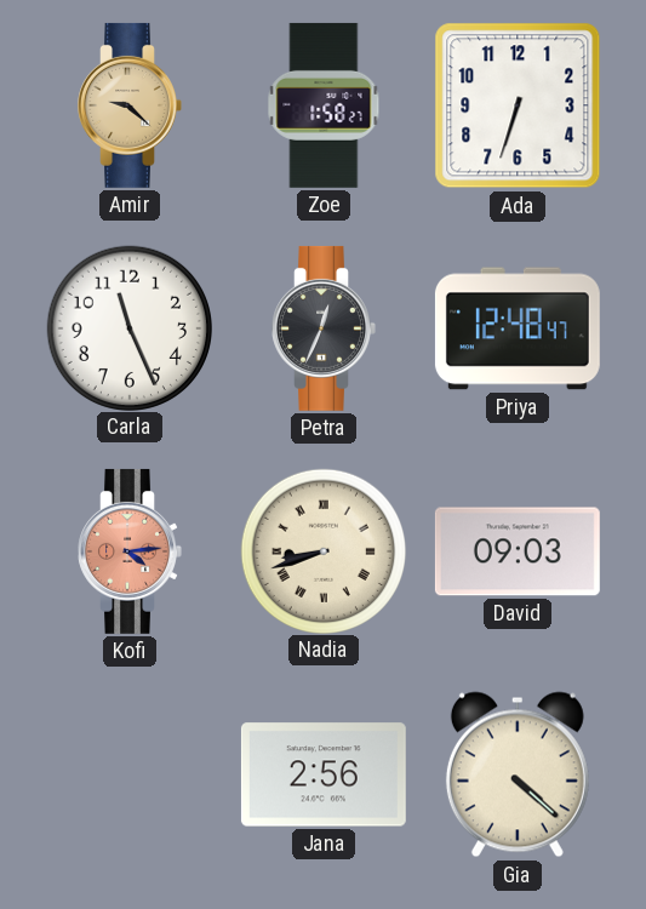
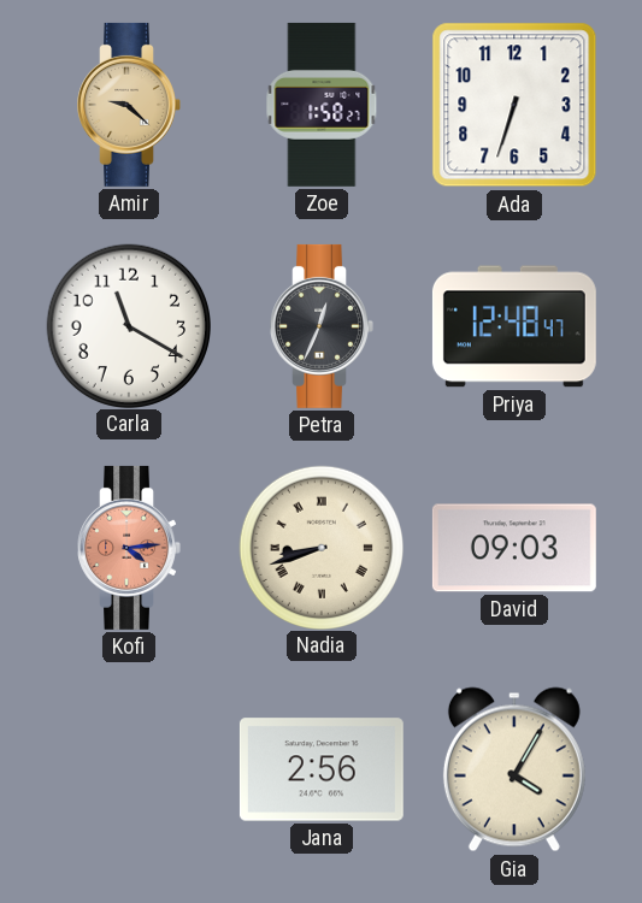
Carla: 11:26 -> 11:20 (128, 325)
Gia: 4:22 -> 4:05 (514, 769)
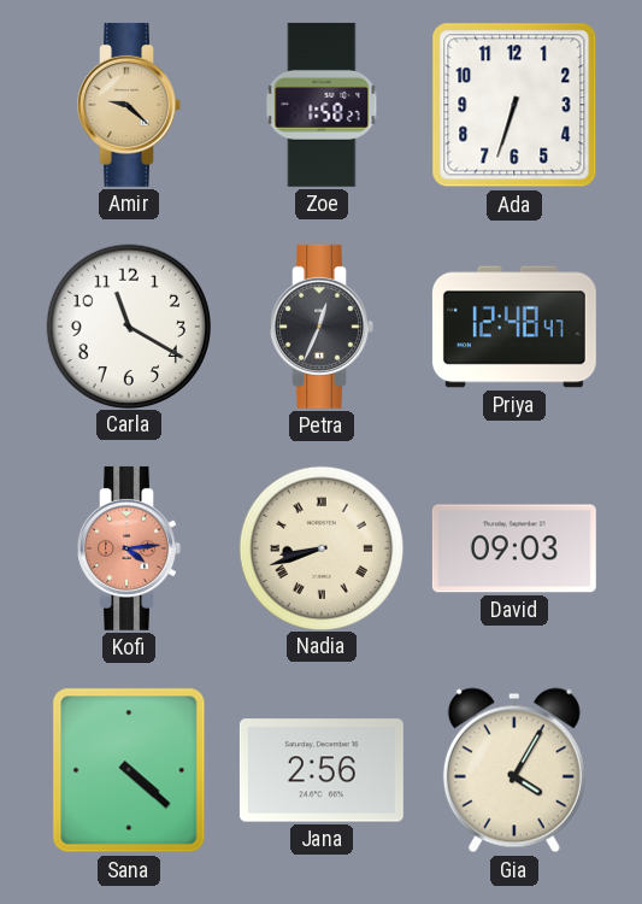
Sana: none -> 4:22 (129, 770)
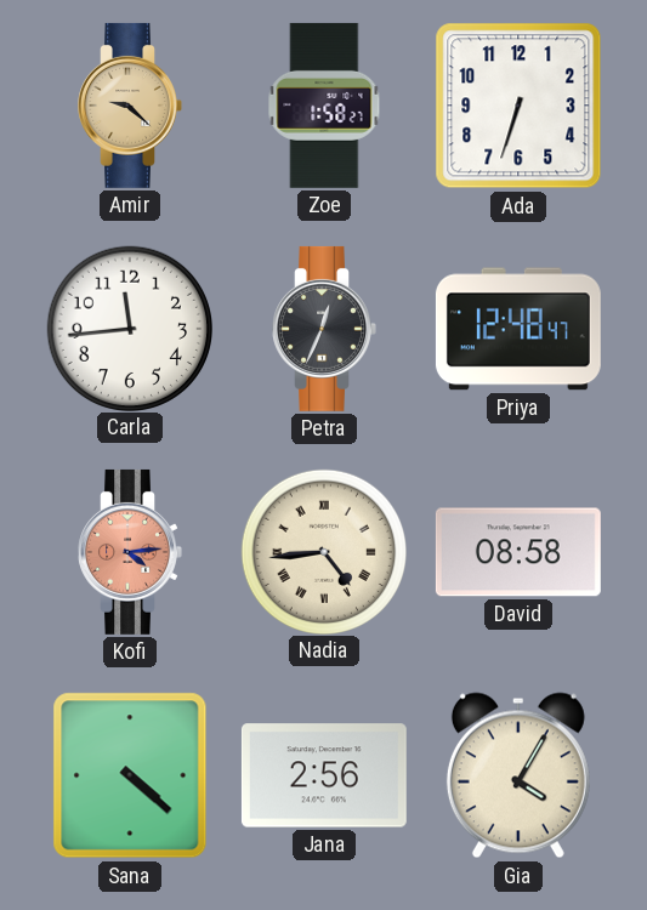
Carla: 11:20 -> 11:44 (129, 328)
Nadia: 8:42 -> 4:44 (323, 551)
David: 09:03 -> 08:58 (518, 552)
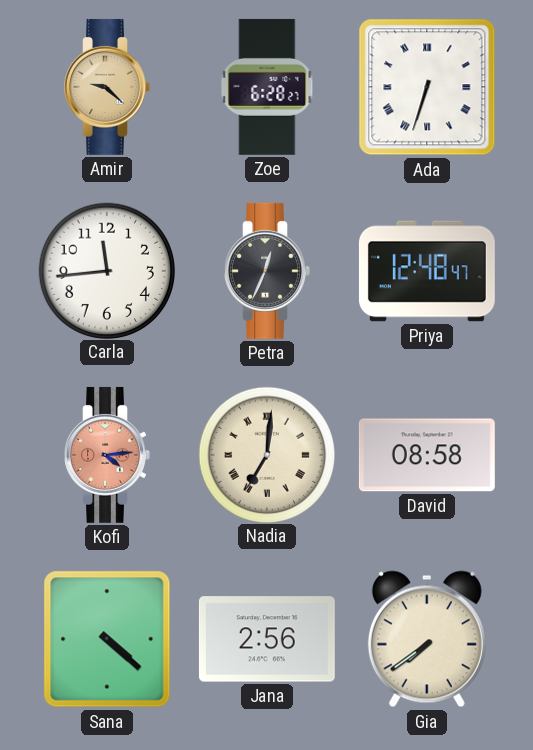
Zoe: 1:58 -> 6:28 (267, 87)
Ada numerals: Arabic -> Roman (427, 87)
Nadia: 4:44 -> 7:01 (266, 454)
Gia: 4:05 -> 7:39 (427, 639)
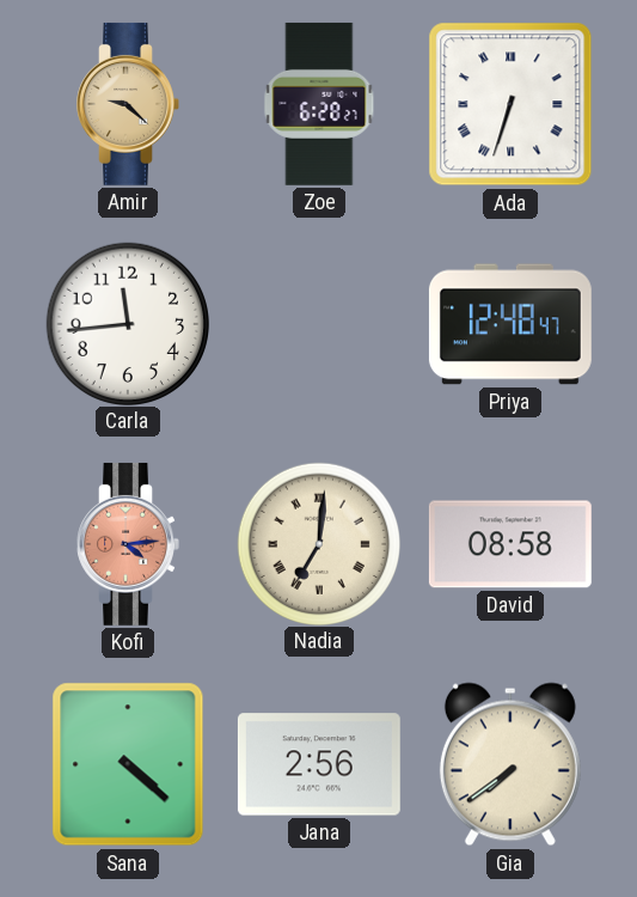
Petra: 12:34 -> none (267, 271)
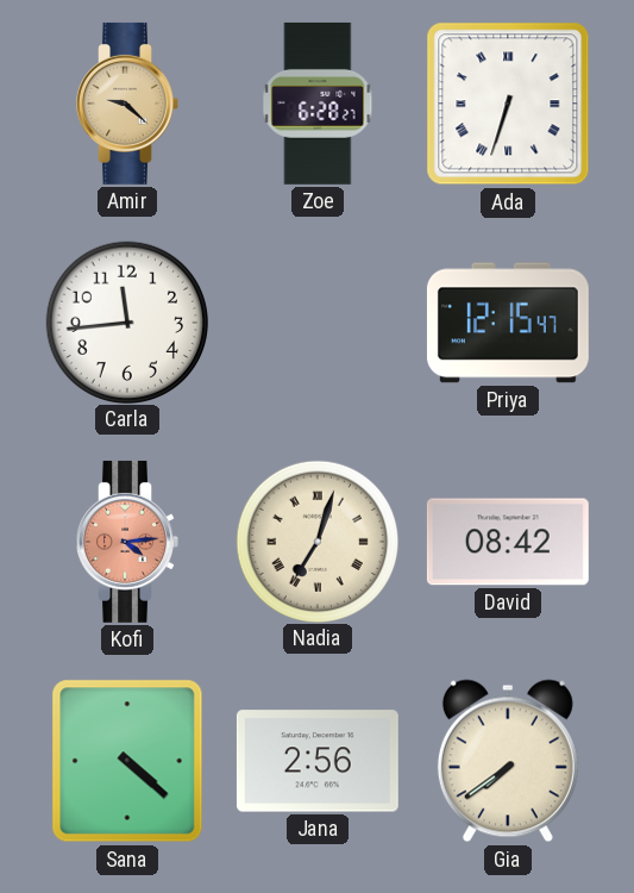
Priya: 12:48 -> 12:15 (508, 323)
Nadia: 7:01 -> 7:03 (316, 541)
David: 08:58 -> 08:42 (508, 542)
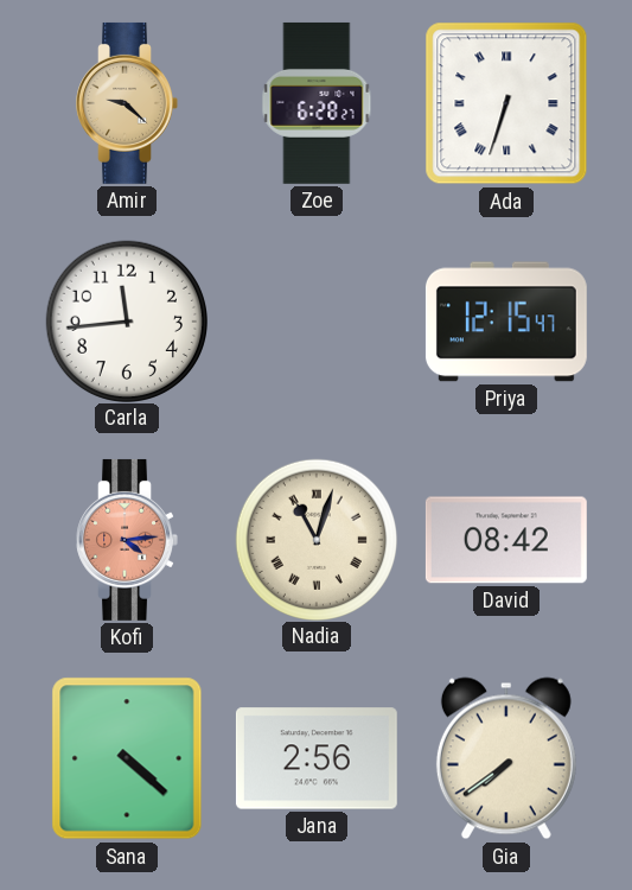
Nadia: 7:03 -> 11:03 (315, 539)
